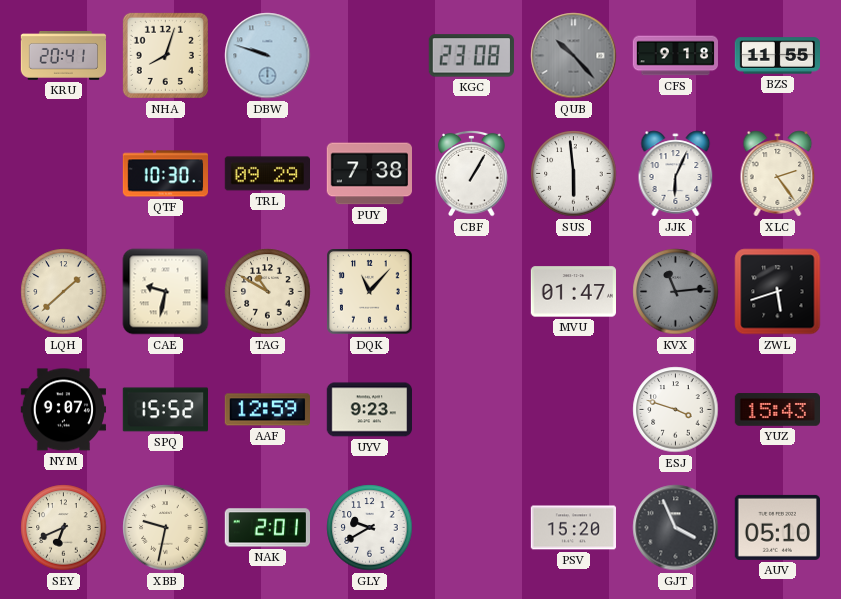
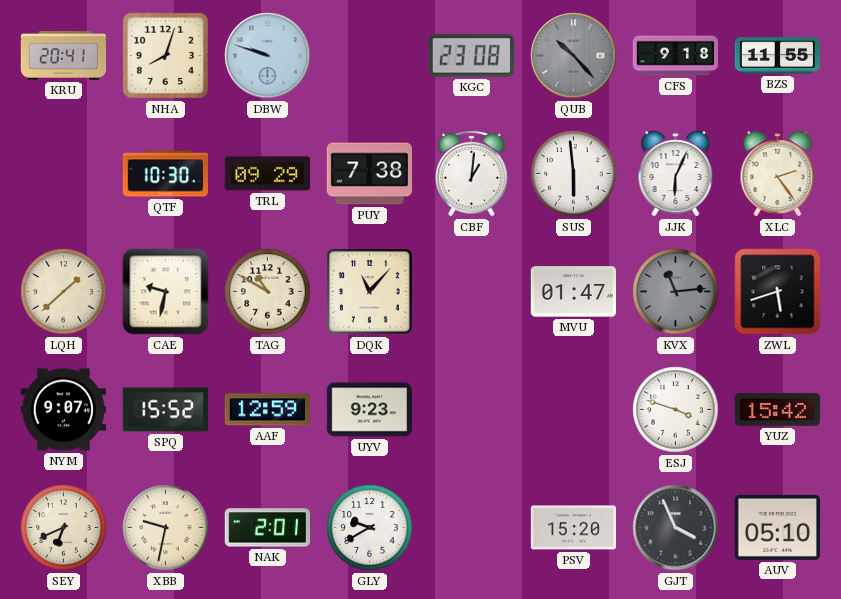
CBF: 1:05 -> 1:01 (472, 173)
YUZ: 15:43 -> 15:42 (777, 410)
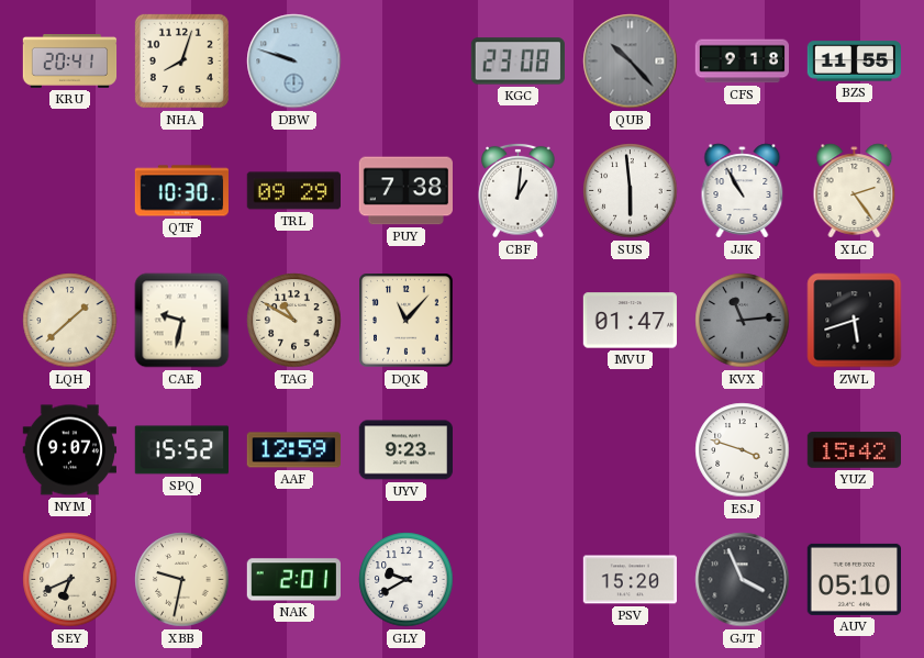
JJK: 6:04 -> 10:55 (743, 191)
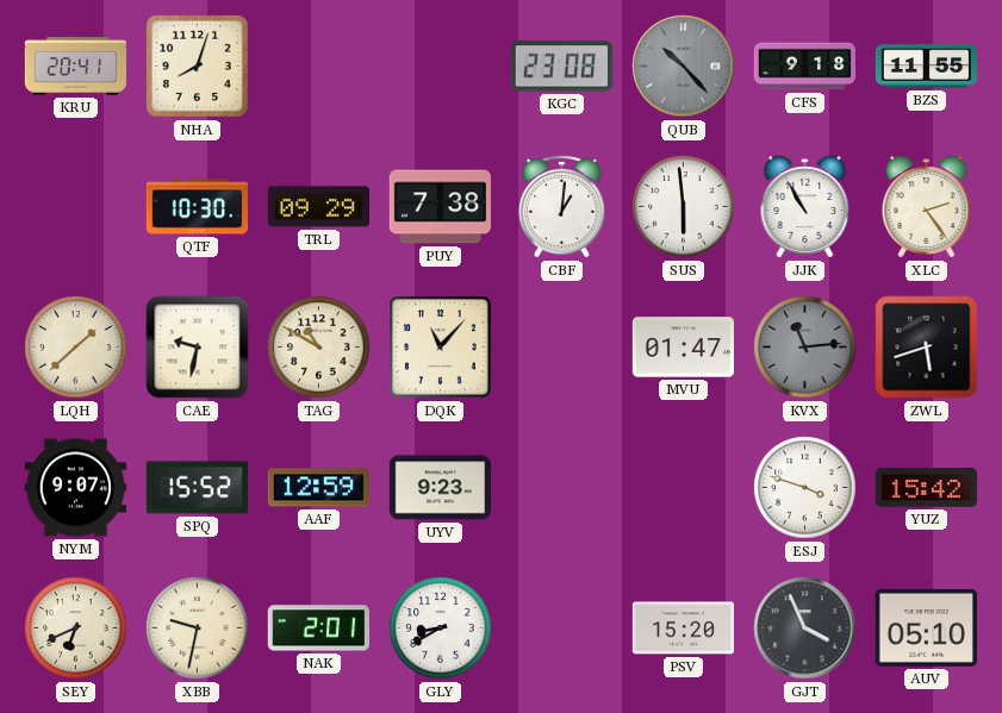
DBW: 9:48 -> none (294, 62)
GLY: 9:40 -> 8:40 (441, 628)
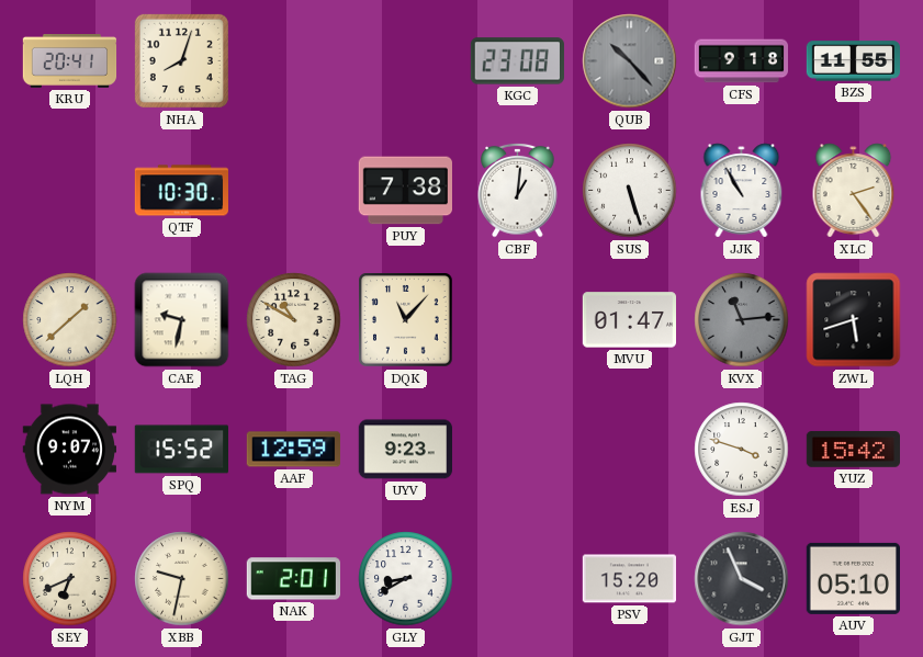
TRL: 09:29 -> none (318, 207)
SUS: 5:59 -> 5:27 (630, 191)
